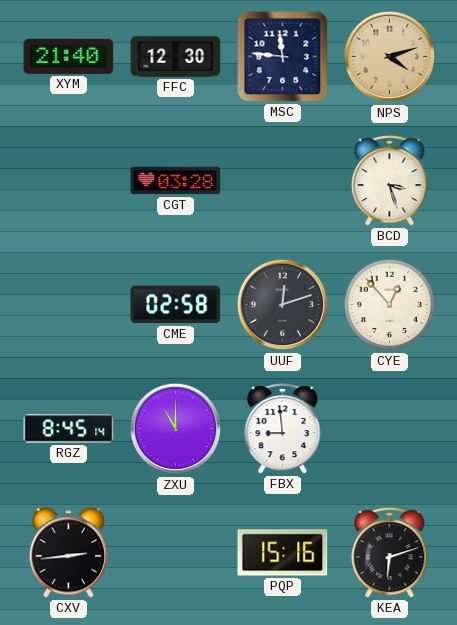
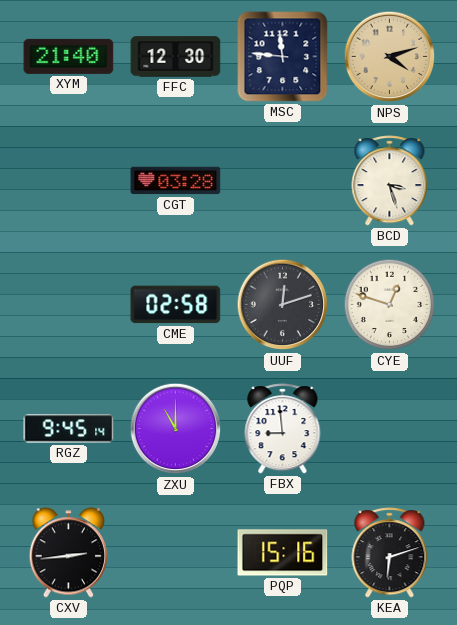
CYE: 12:53 -> 12:48 (390, 305)
RGZ: 8:45 -> 9:45 (69, 429)
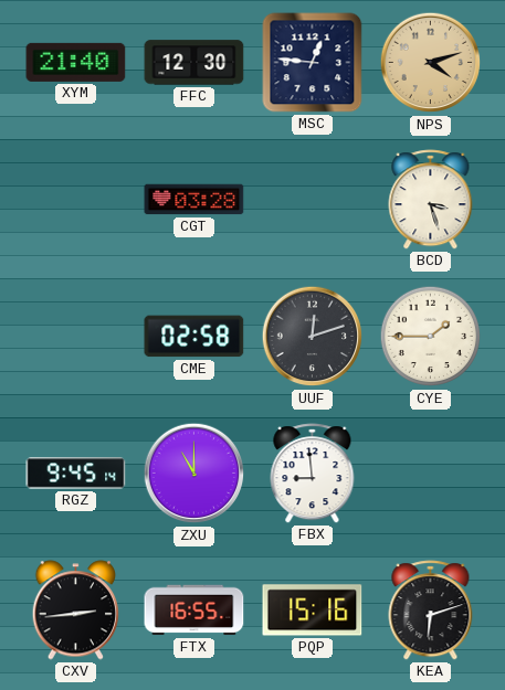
MSC: 11:46 -> 12:46 (313, 63)
CYE: 12:48 -> 1:45 (431, 337)
FTX: none -> 16:55 (194, 611)
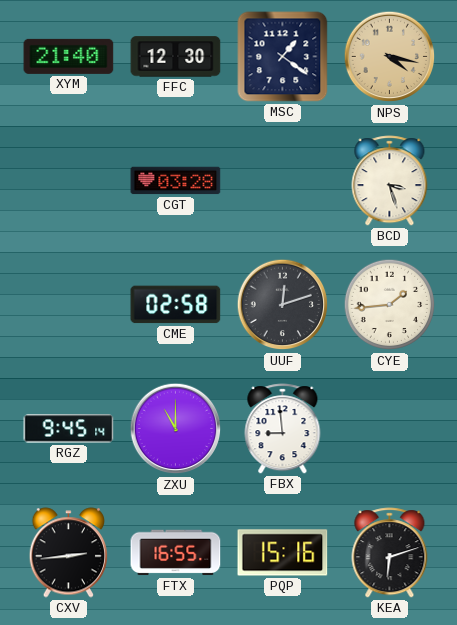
MSC: 12:46 -> 1:21 (283, 57)
NPS: 4:12 -> 4:17 (390, 57)
CYE: 1:45 -> 1:44 (390, 305)
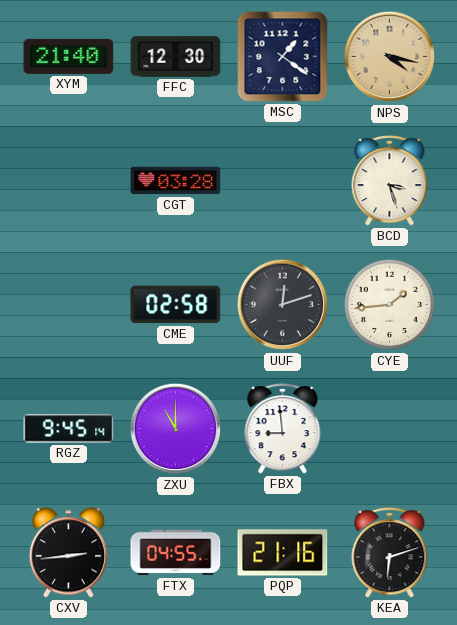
FTX: 16:55 -> 04:55 (176, 553)
PQP: 15:16 -> 21:16 (283, 553)
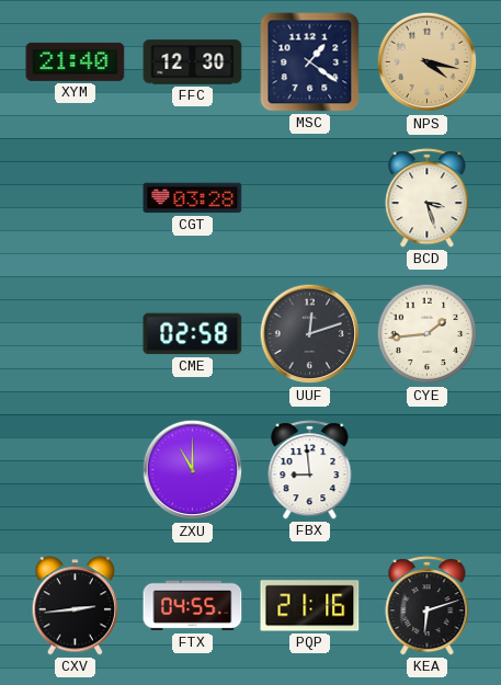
RGZ: 9:45 -> none (69, 429)
